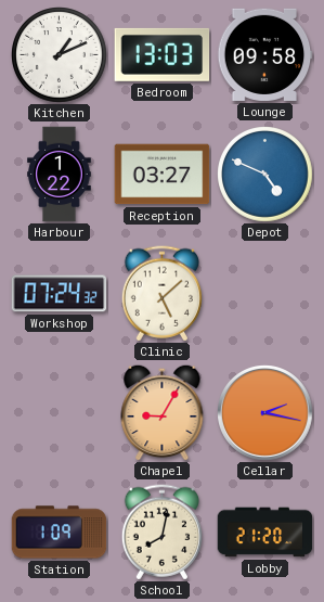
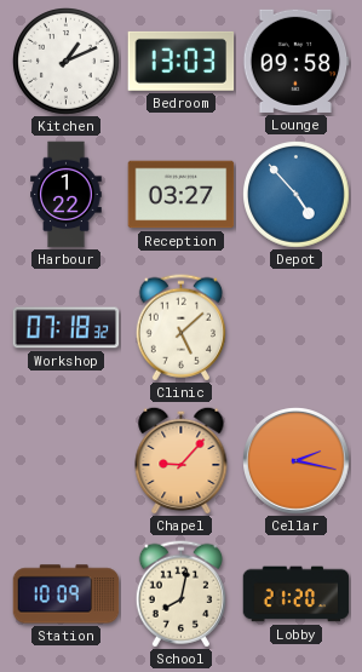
Depot: 4:49 -> 4:53 (297, 195)
Workshop: 07:24 -> 07:18 (67, 328)
Chapel: 9:05 -> 9:07 (182, 460)
Station: 1:09 -> 10:09 (67, 595)
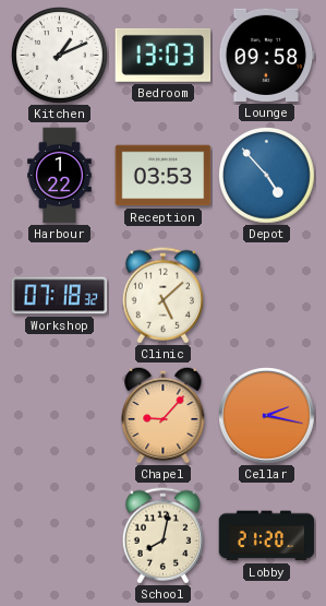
Reception: 03:27 -> 03:53 (164, 176)
Station: 10:09 -> none (67, 595)
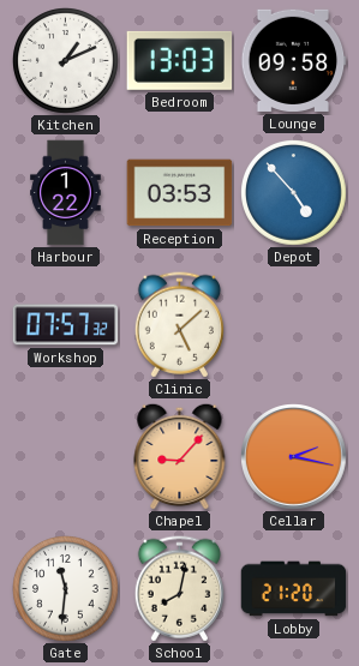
Workshop: 07:18 -> 07:57 (66, 325)
Gate: none -> 11:31 (66, 589)
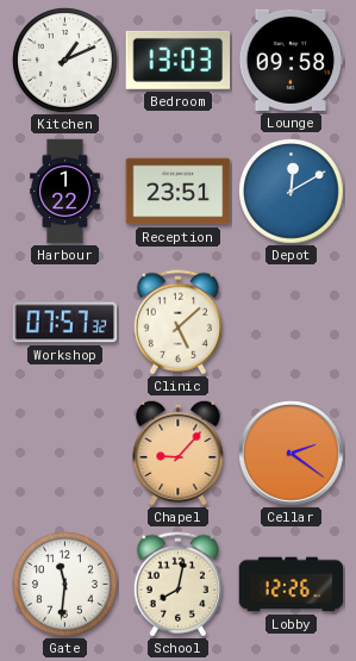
Reception: 03:53 -> 23:51 (179, 192)
Depot: 4:53 -> 12:10 (292, 192)
Cellar: 2:17 -> 2:21 (292, 454)
Lobby: 21:20 -> 12:26 (292, 585)
